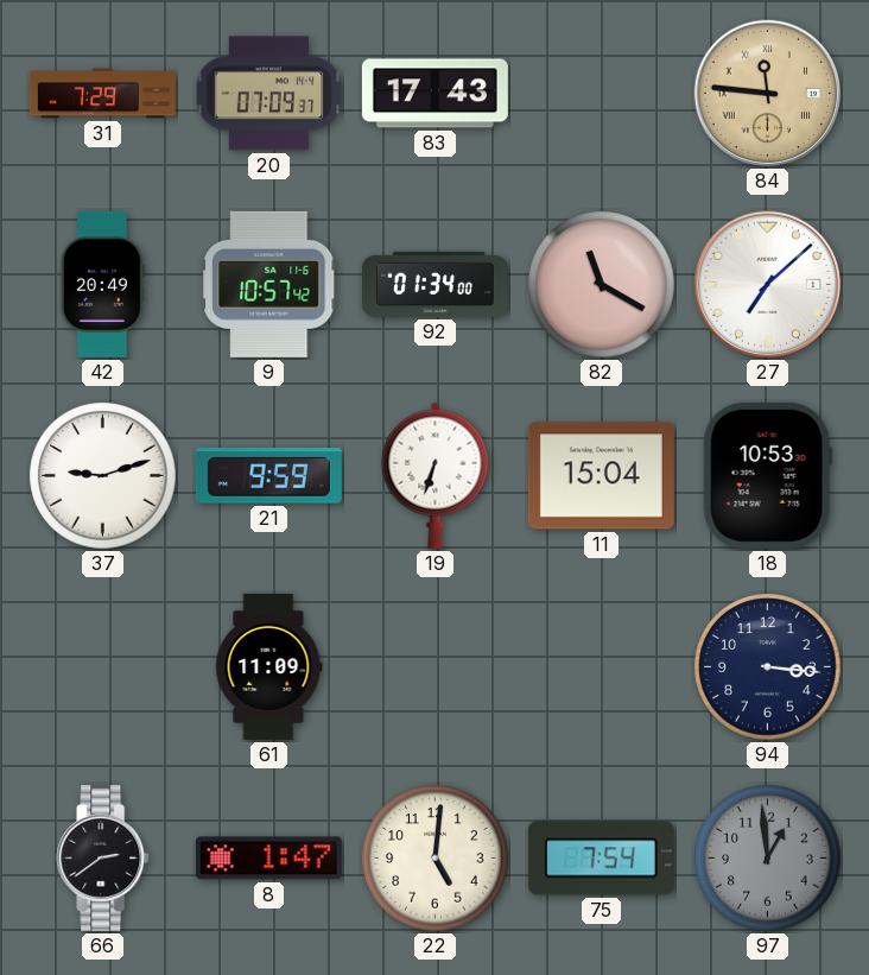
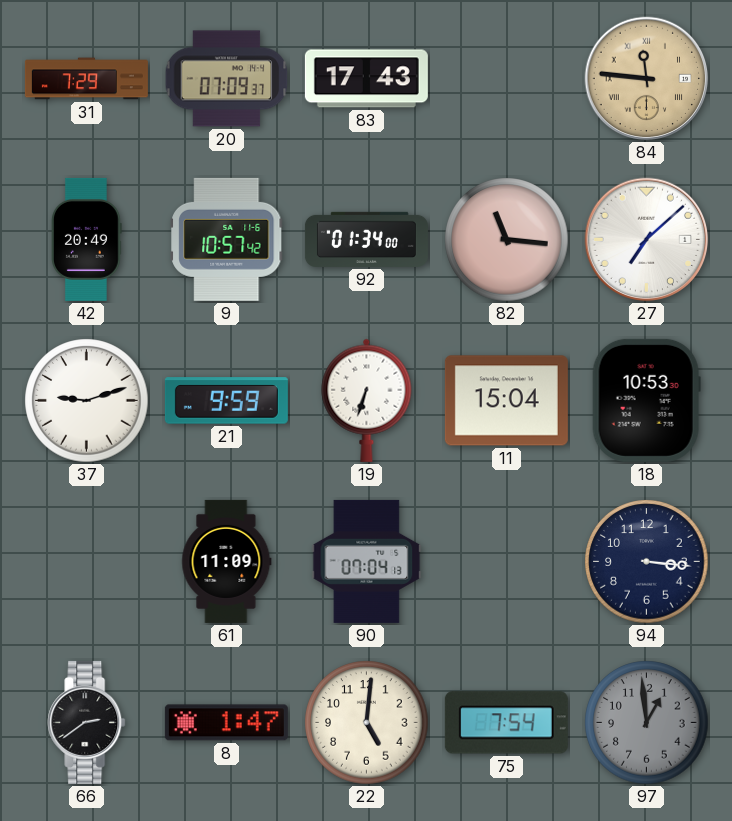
82: 11:20 -> 11:16 (507, 240)
90: none -> 07:04 (367, 561)
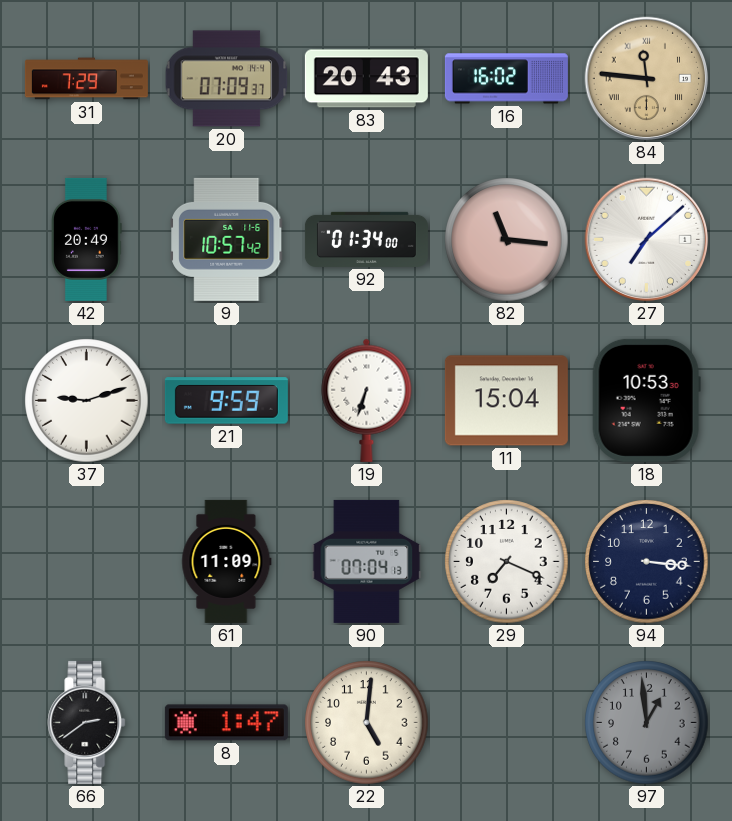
83: 17:43 -> 20:43 (366, 79)
16: none -> 16:02 (506, 79)
29: none -> 7:19 (507, 562)
75: 7:54 -> none (506, 723)
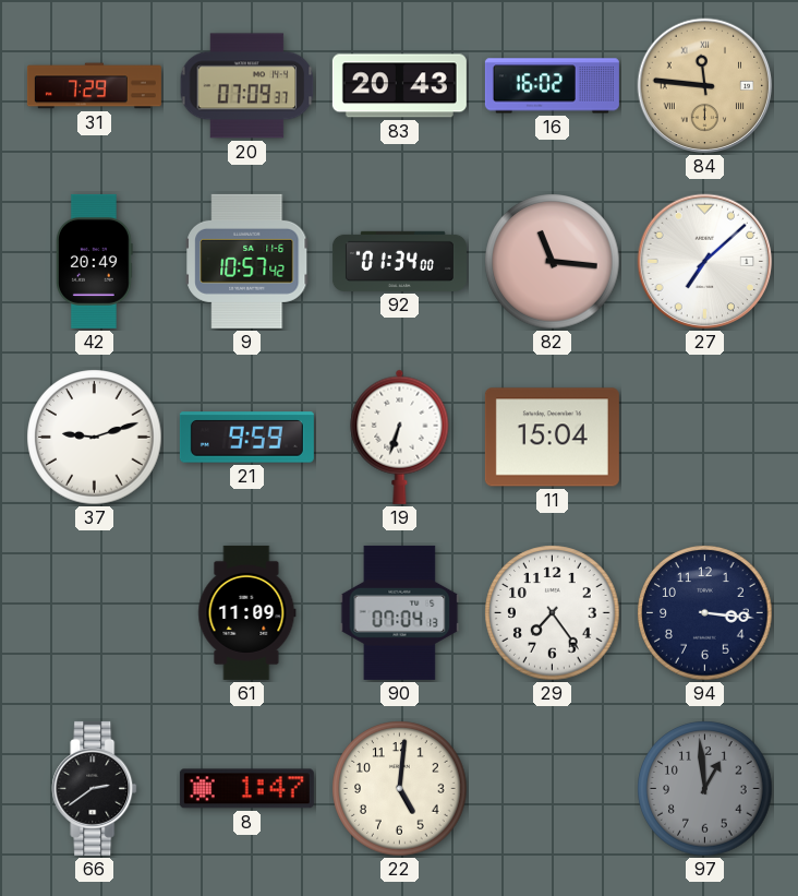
18: 10:53 -> none (646, 400)
29: 7:19 -> 7:24 (553, 613)
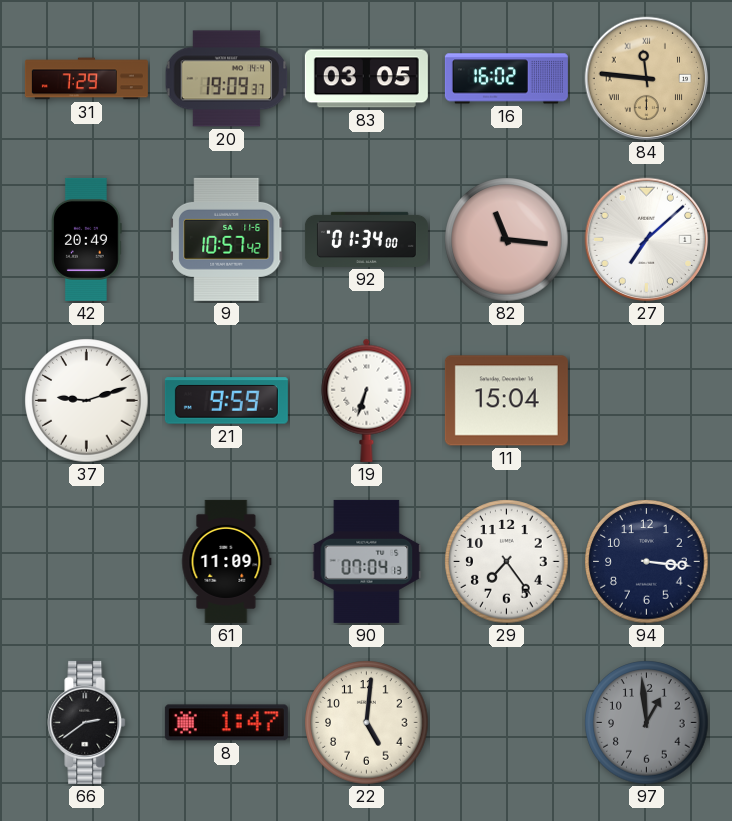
20: 07:09 -> 19:09 (227, 79)
83: 20:43 -> 03:05 (366, 79)
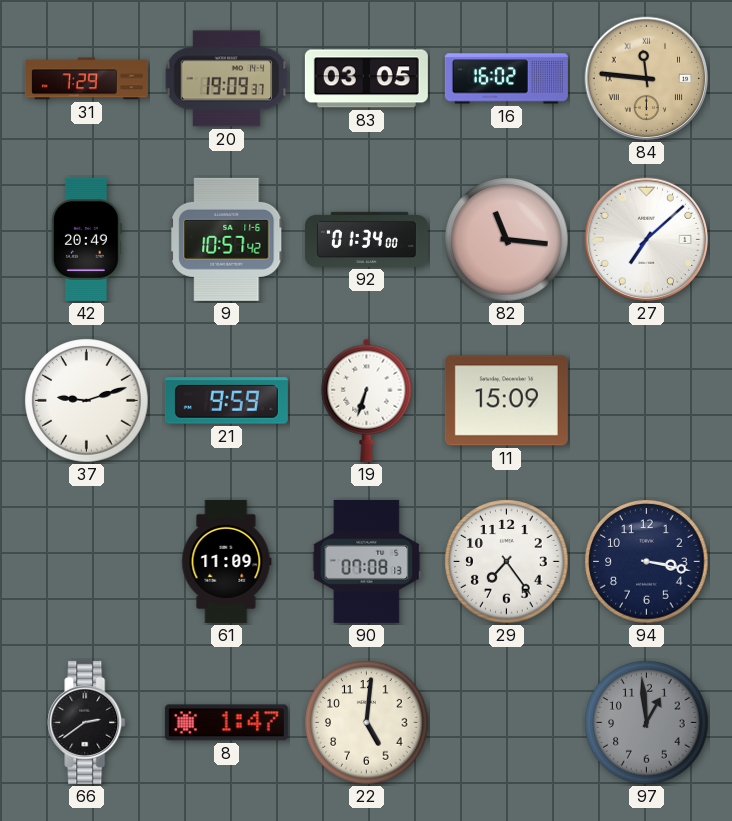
11: 15:04 -> 15:09 (506, 401)
90: 07:04 -> 07:08 (367, 561)
94: 3:16 -> 3:17 (647, 562)
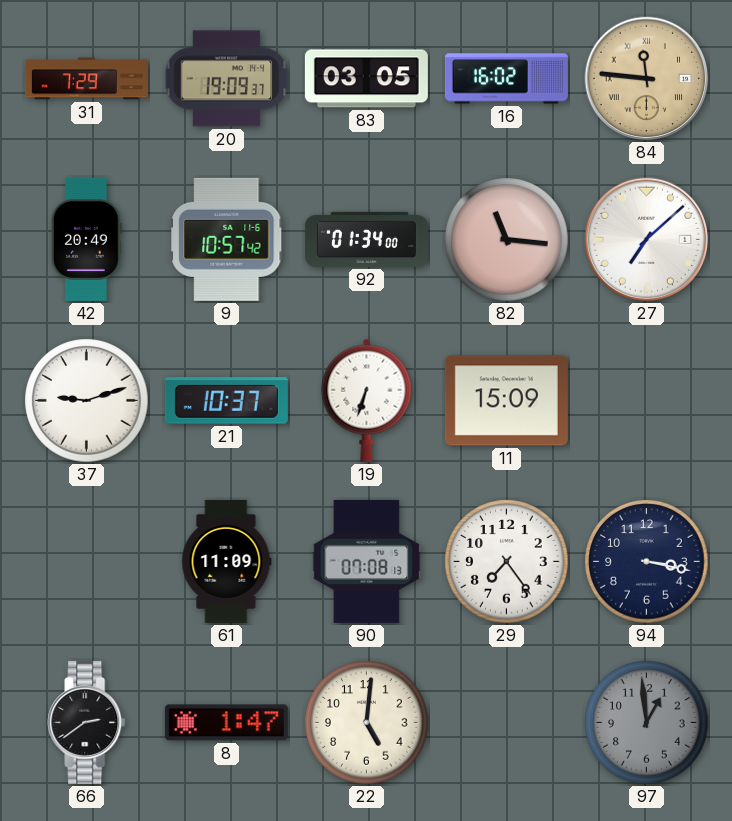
21: 9:59 -> 10:37 (226, 401)
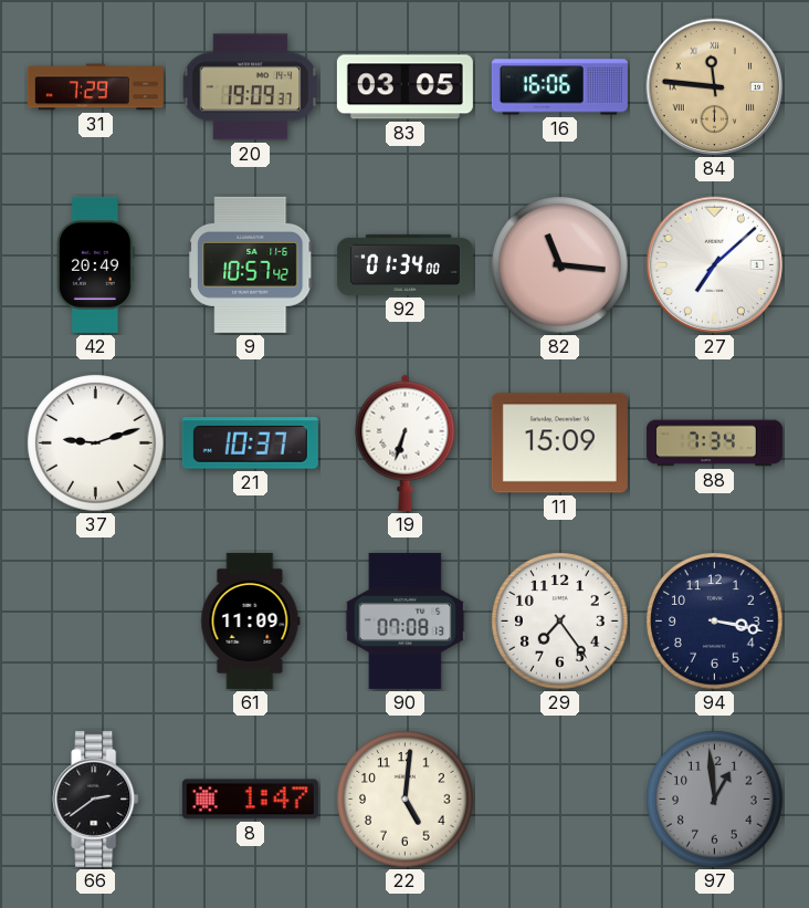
16: 16:02 -> 16:06 (559, 87)
88: none -> 7:34 (714, 443)
